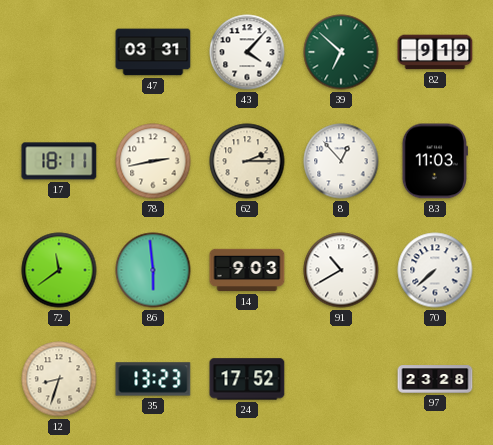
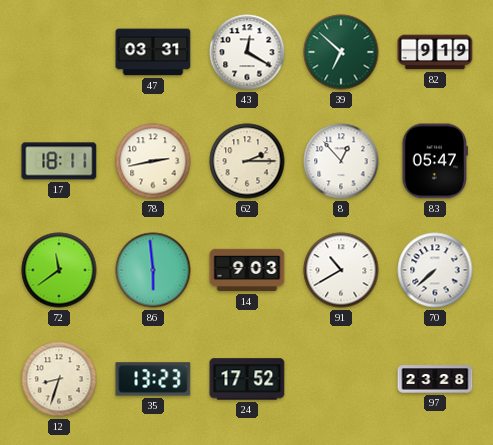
43: 4:07 -> 12:20 (247, 52)
83: 11:03 -> 05:47 (435, 161)
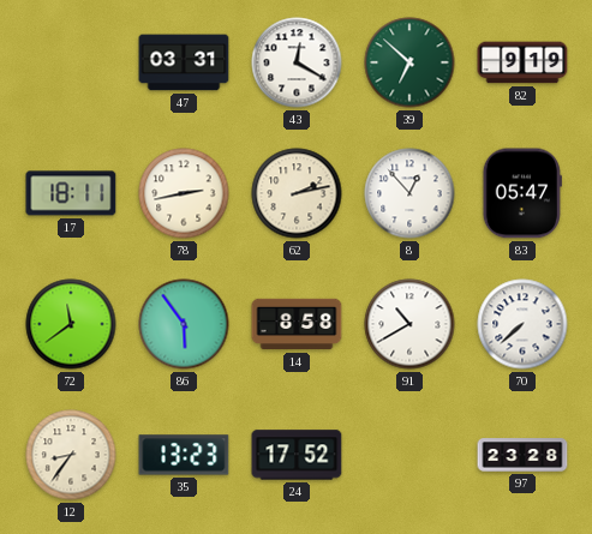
62: 2:15 -> 2:13 (297, 193)
86: 5:59 -> 5:54 (184, 324)
14: 9:03 -> 8:58 (297, 324)
12: 8:33 -> 8:36 (71, 455)
